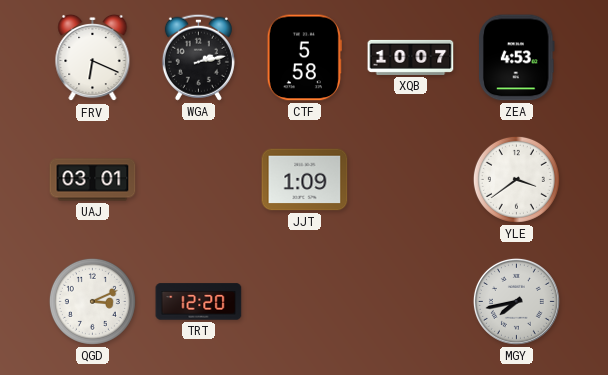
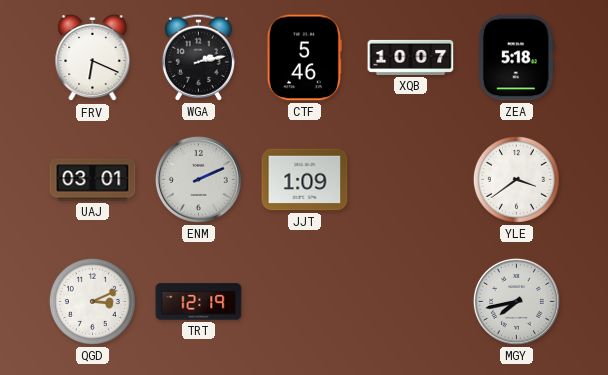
CTF: 5:58 -> 5:46 (304, 58)
ZEA: 4:53 -> 5:18 (517, 58)
ENM: none -> 2:11 (198, 179)
TRT: 12:20 -> 12:19 (199, 302)
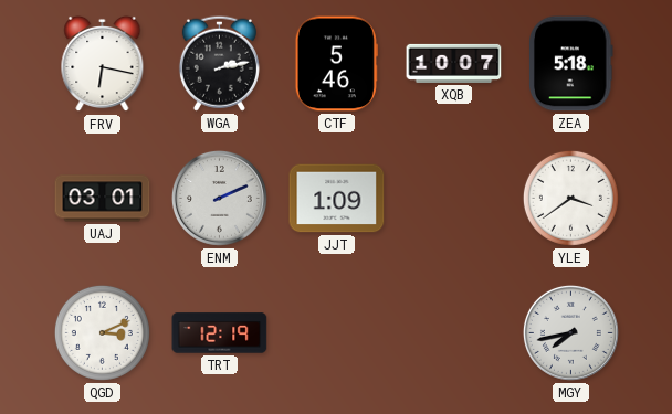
FRV: 6:19 -> 6:17 (103, 64)
